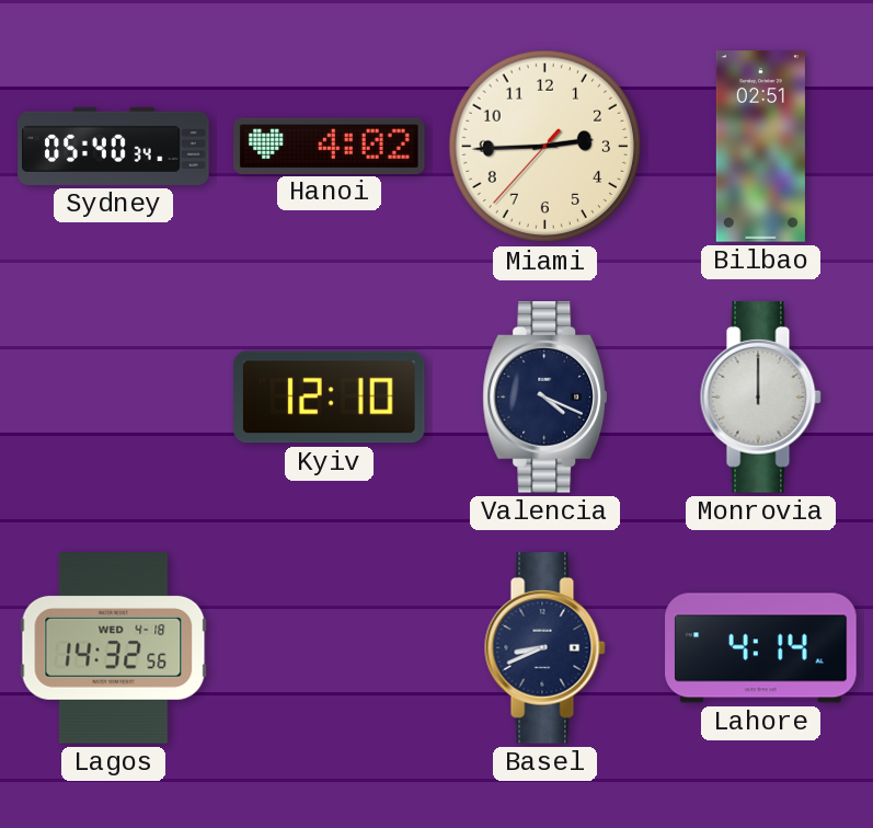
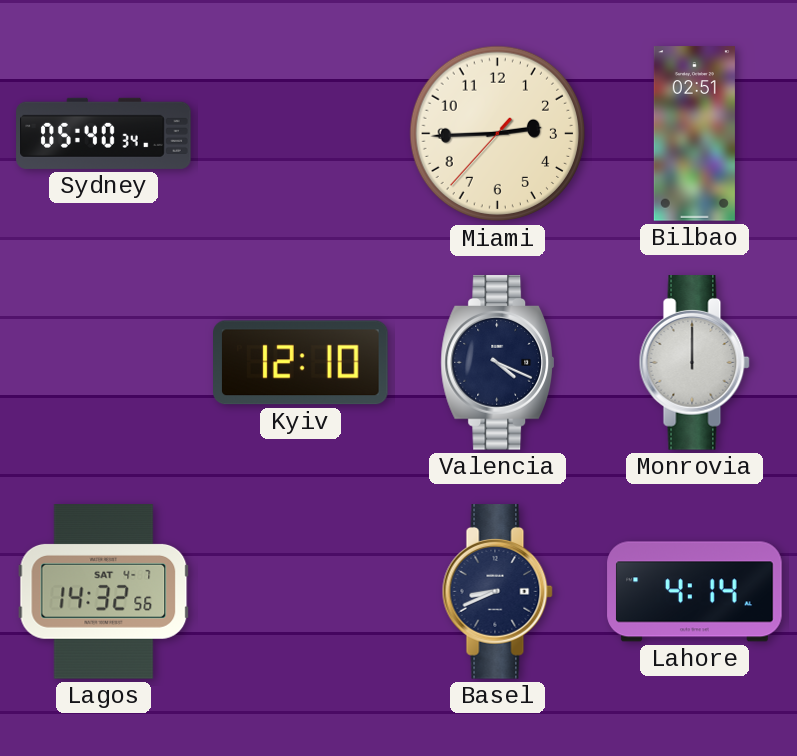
Hanoi: 4:02 -> none (330, 146)
Lagos date: WED 4-18 -> SAT 4-7 (104, 592)
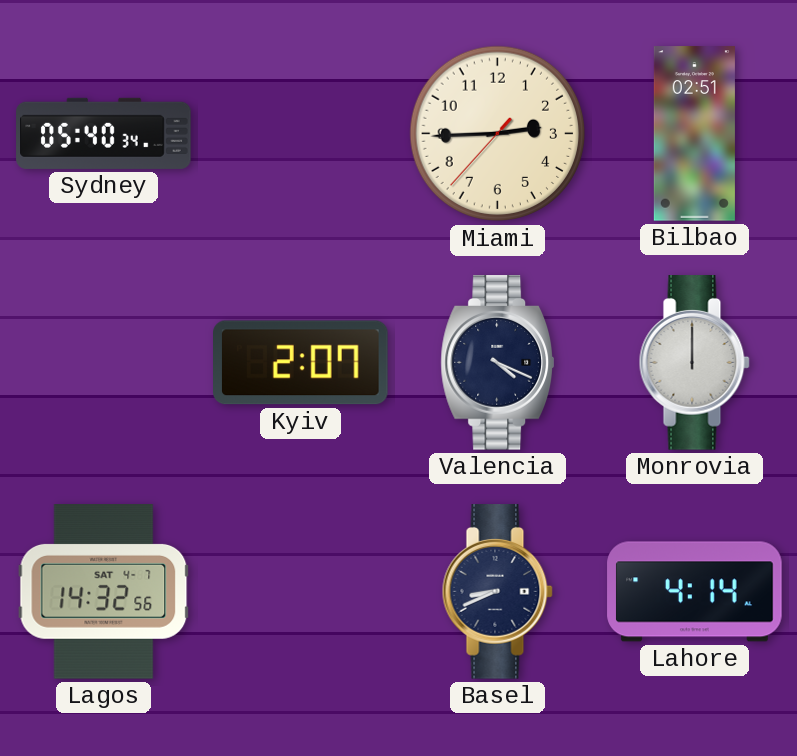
Kyiv: 12:10 -> 2:07 (301, 363)
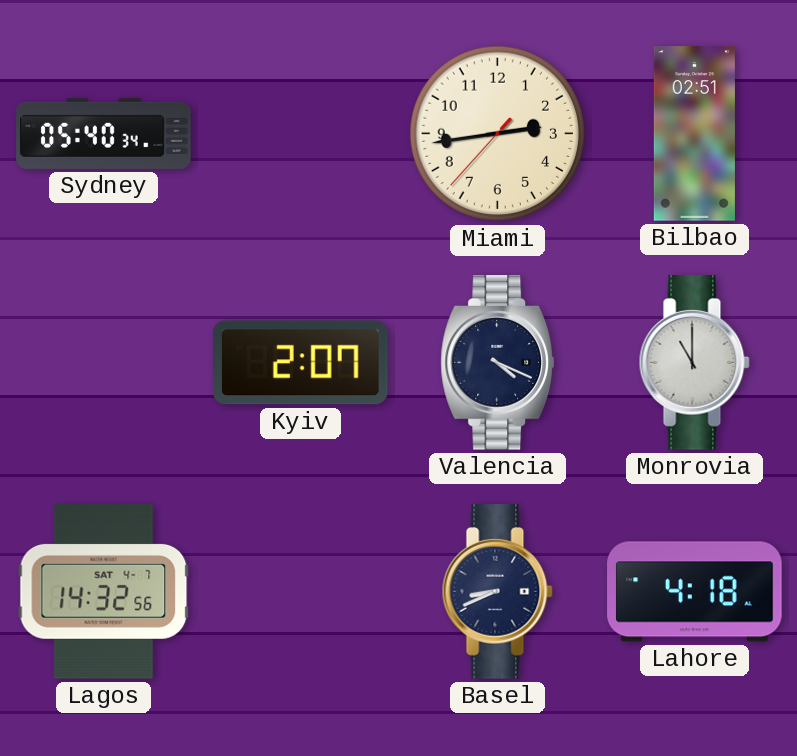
Miami: 2:44 -> 2:43 (498, 134)
Monrovia: 12:00 -> 11:00 (694, 363)
Lahore: 4:14 -> 4:18 (695, 592)
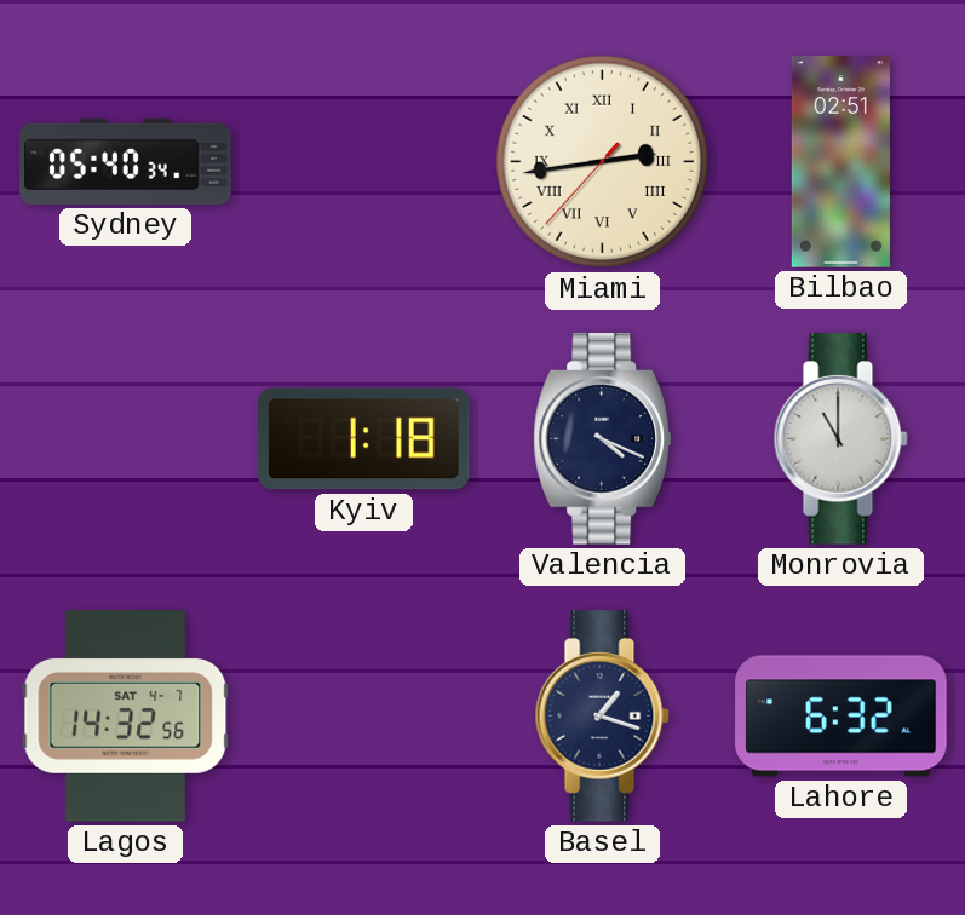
Miami numerals: Arabic -> Roman (603, 162)
Kyiv: 2:07 -> 1:18 (364, 439)
Basel: 8:41 -> 1:18 (602, 717)
Lahore: 4:18 -> 6:32 (841, 717)
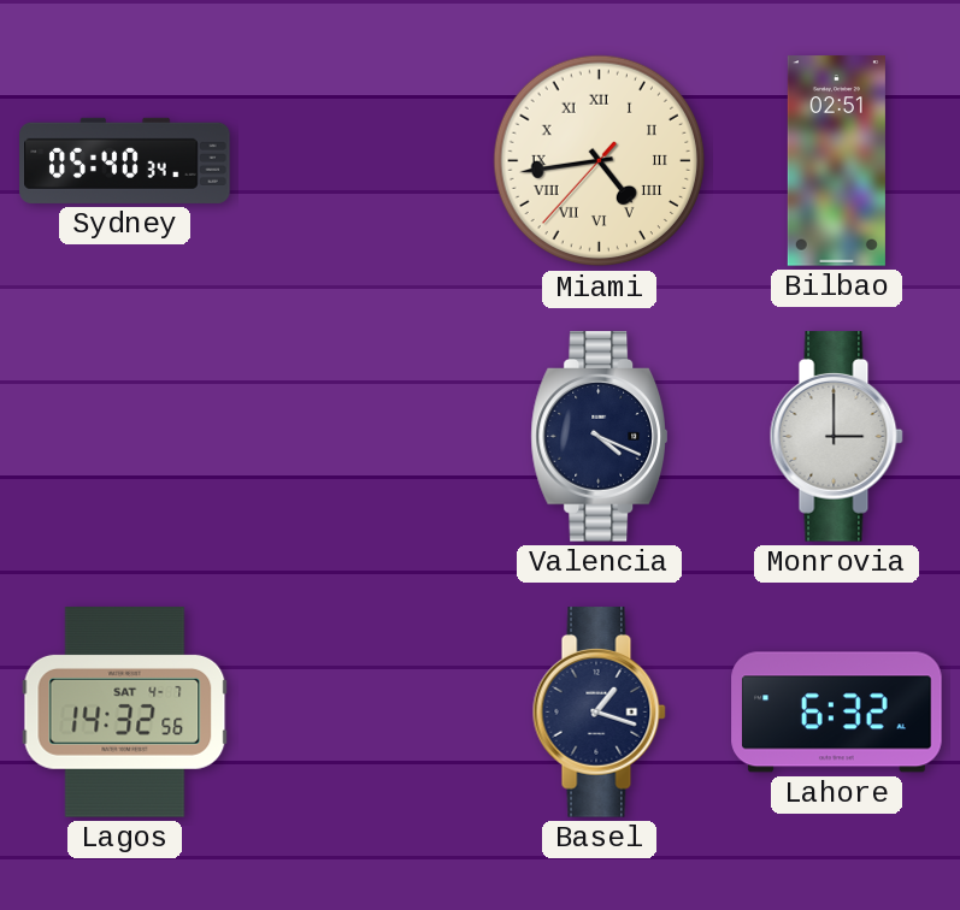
Miami: 2:43 -> 4:43 (600, 161)
Kyiv: 1:18 -> none (364, 439)
Monrovia: 11:00 -> 3:00 (836, 437)
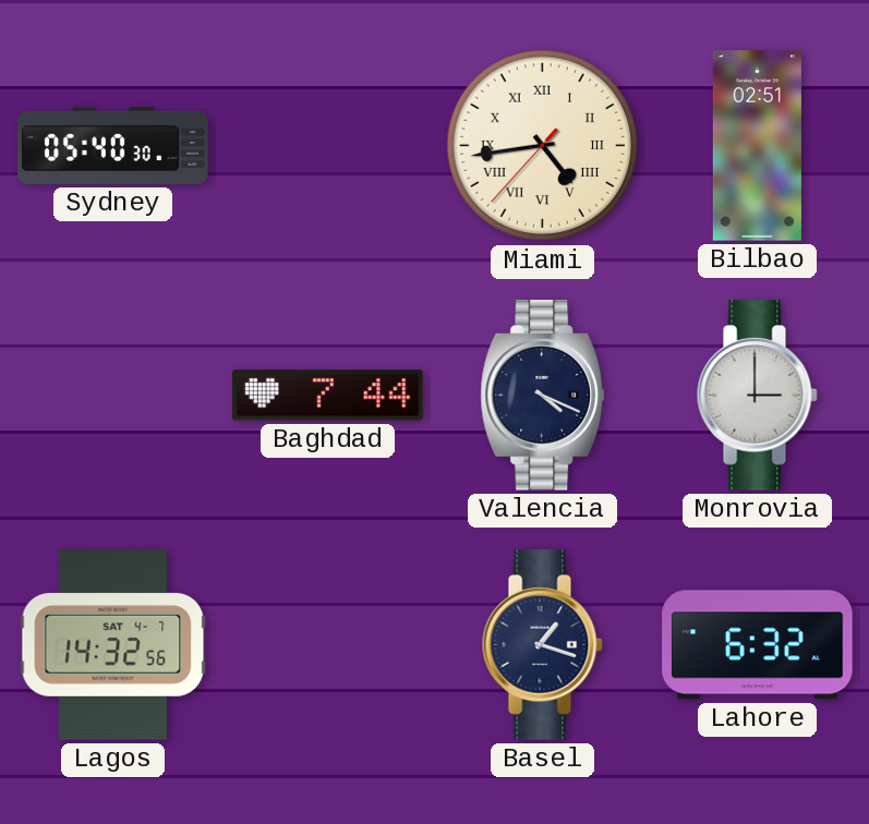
Sydney: 05:40:34 -> 05:40:30 (113, 145)
Baghdad: none -> 7:44 (328, 396)
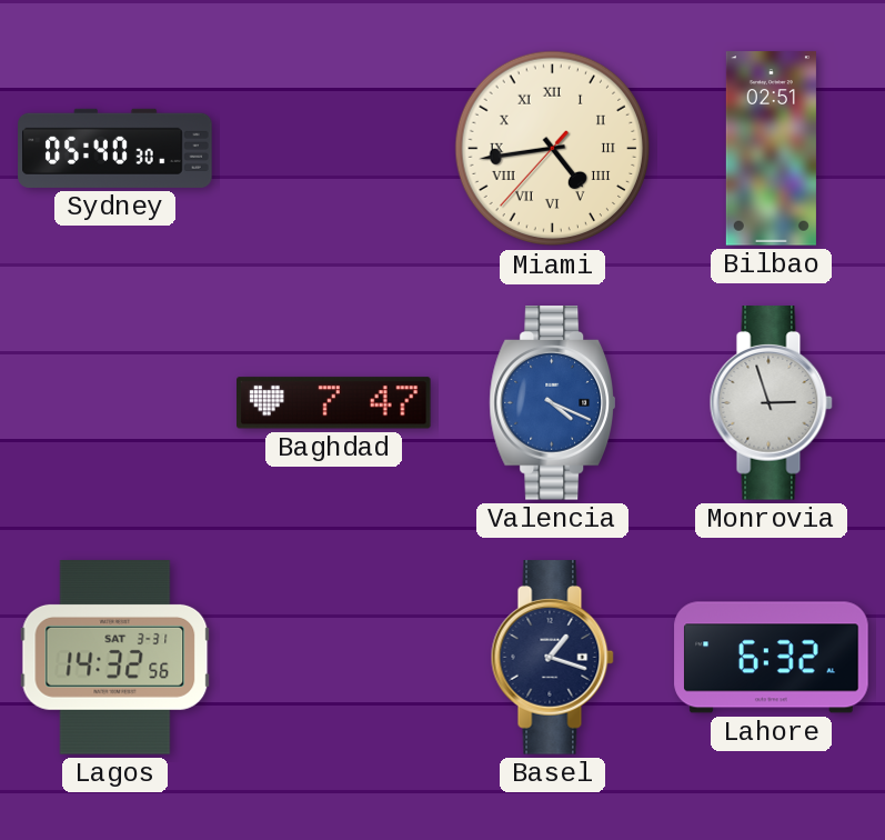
Baghdad: 7:44 -> 7:47 (334, 403)
Valencia dial: navy -> blue (552, 403)
Monrovia: 3:00 -> 2:57 (771, 403)
Lagos date: SAT 4-7 -> SAT 3-31 (115, 658)
